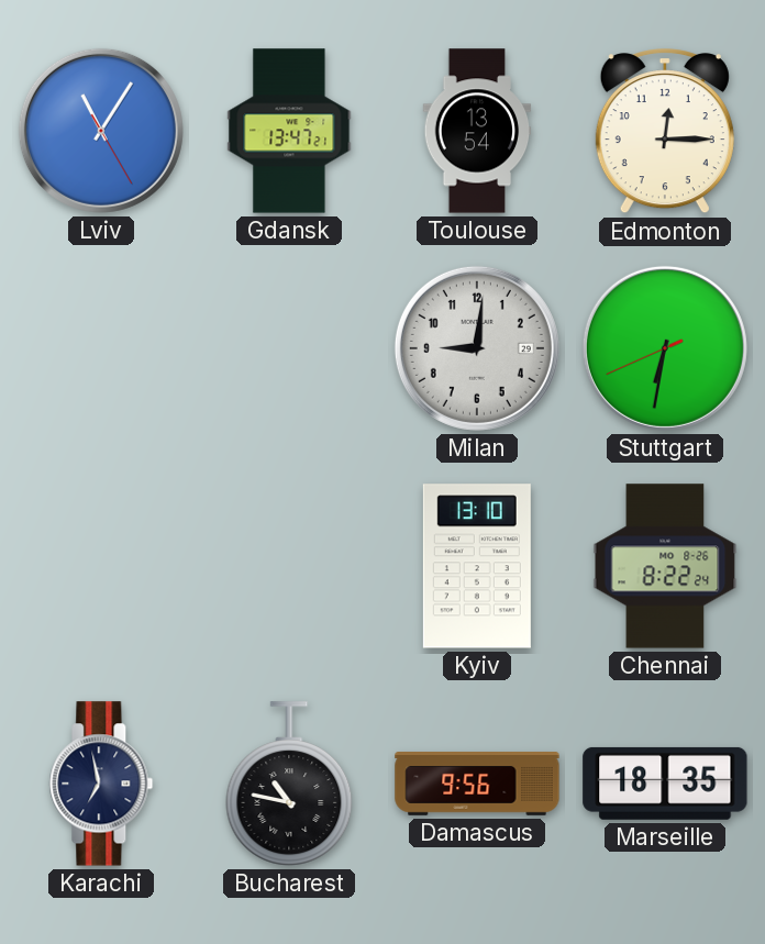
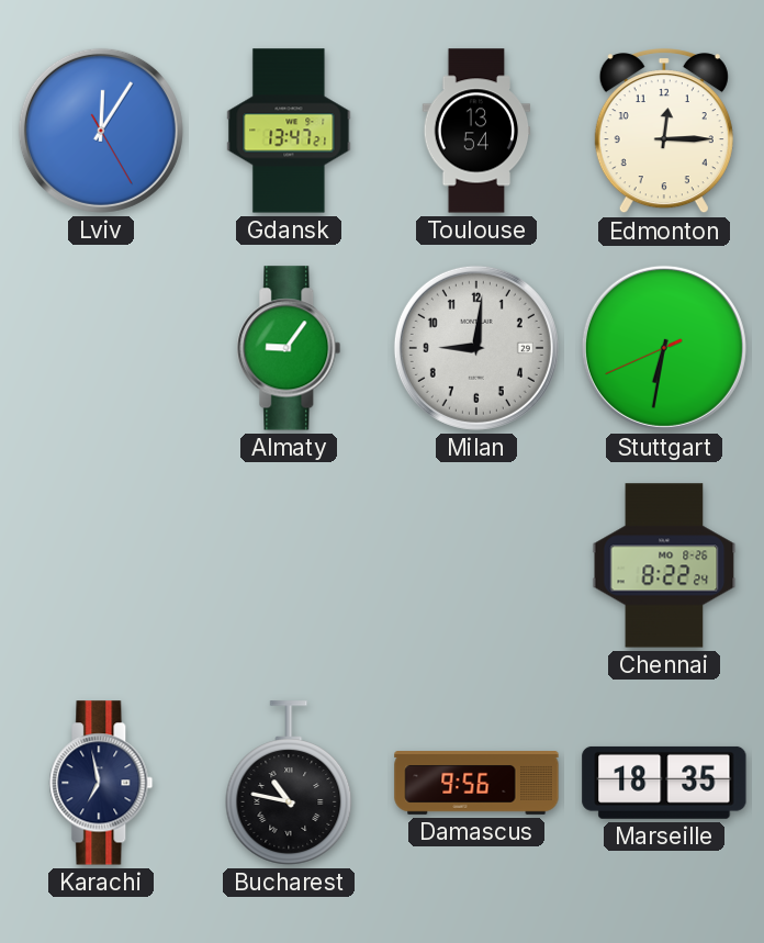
Lviv: 11:05 -> 12:05 (101, 131)
Almaty: none -> 9:06 (289, 348)
Kyiv: 13:10 -> none (477, 566)
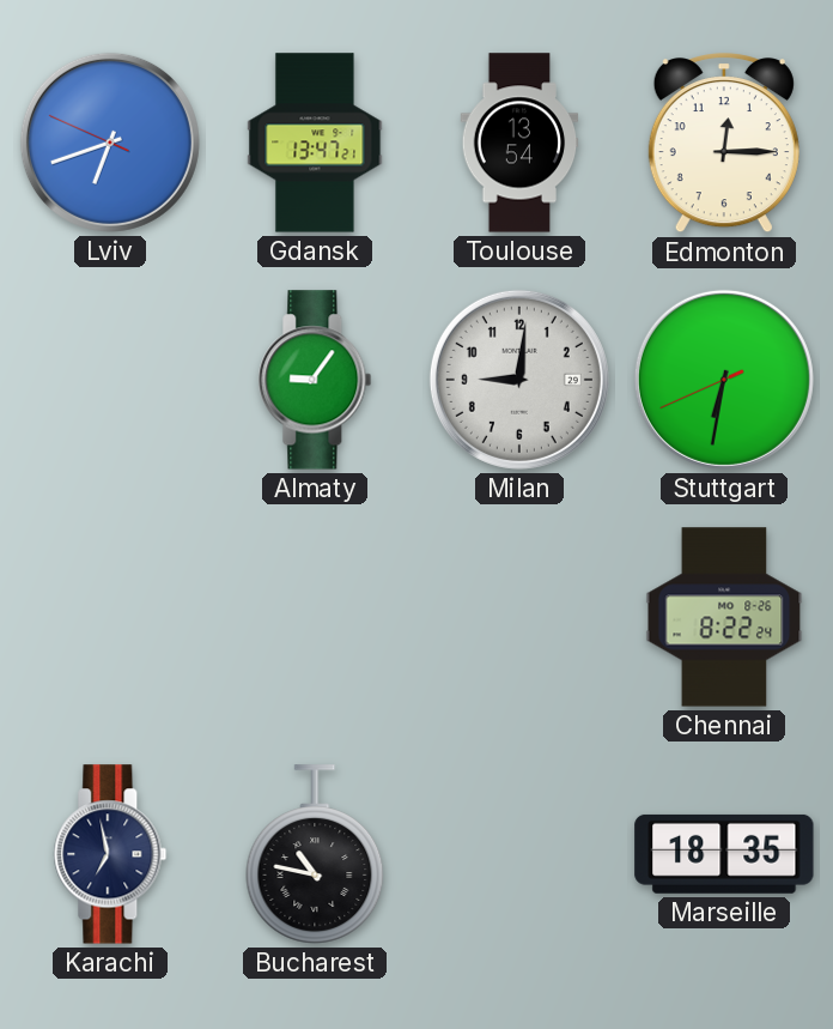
Lviv: 12:05 -> 6:41 (110, 143)
Damascus: 9:56 -> none (476, 784)
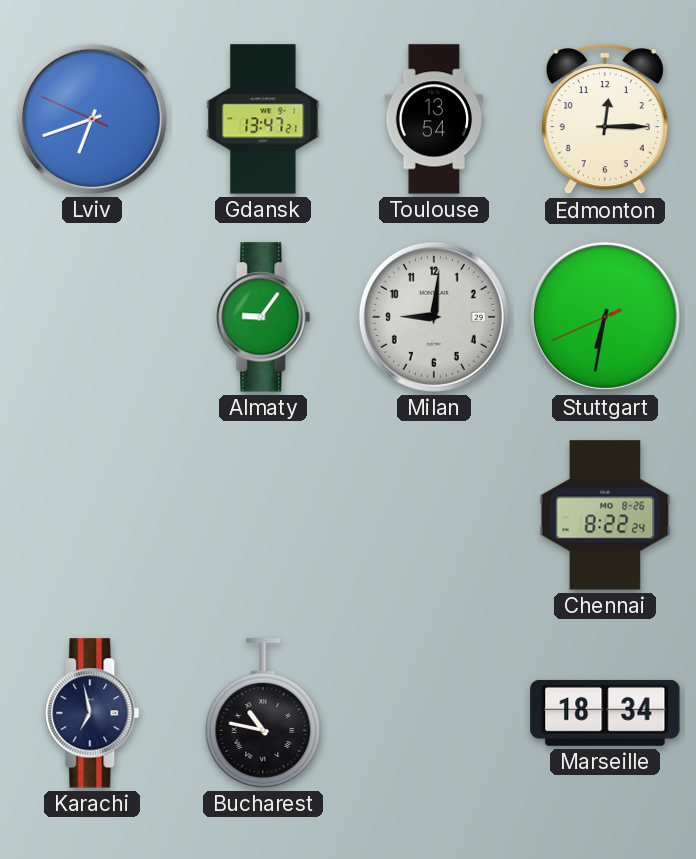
Marseille: 18:35 -> 18:34 (605, 713)
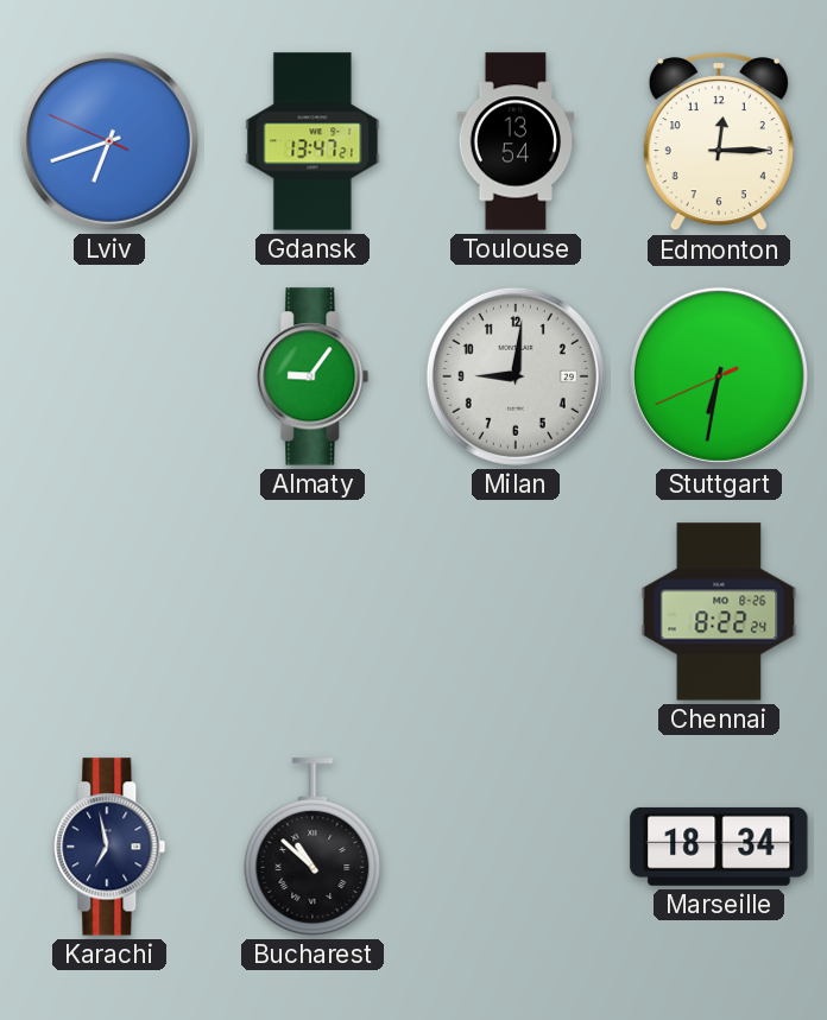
Bucharest: 10:47 -> 10:52 (313, 847)
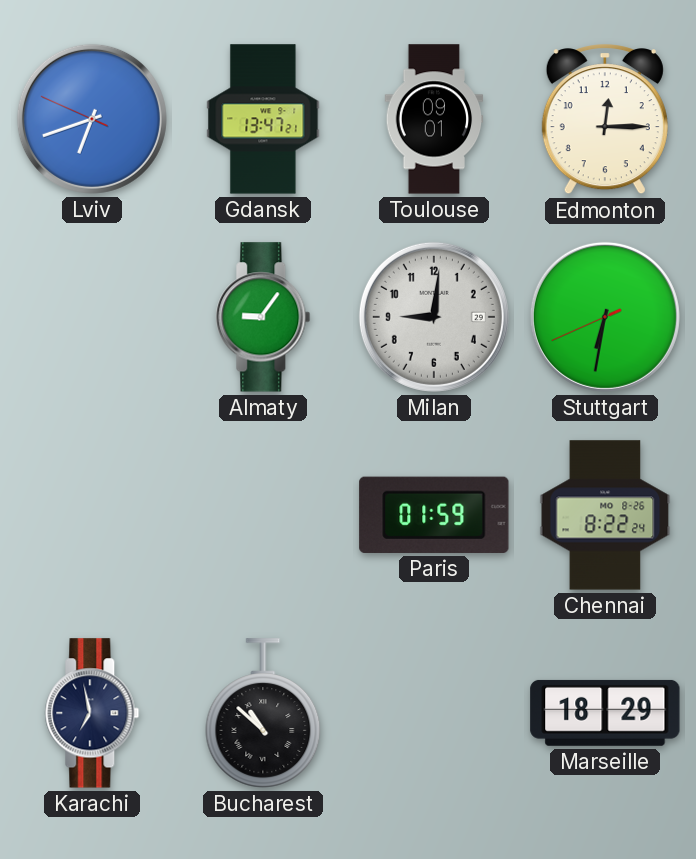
Toulouse: 13:54 -> 09:01 (434, 119)
Paris: none -> 01:59 (434, 515)
Marseille: 18:34 -> 18:29 (605, 713)
